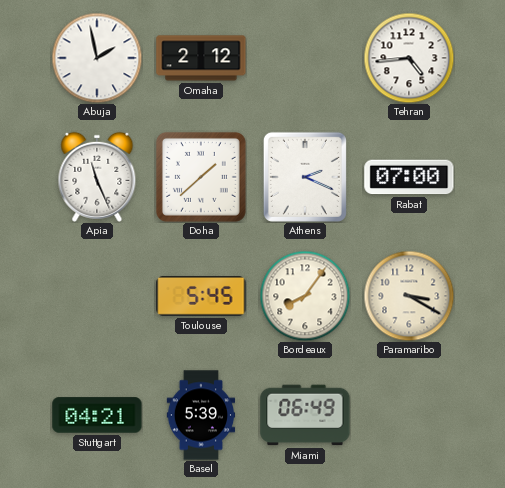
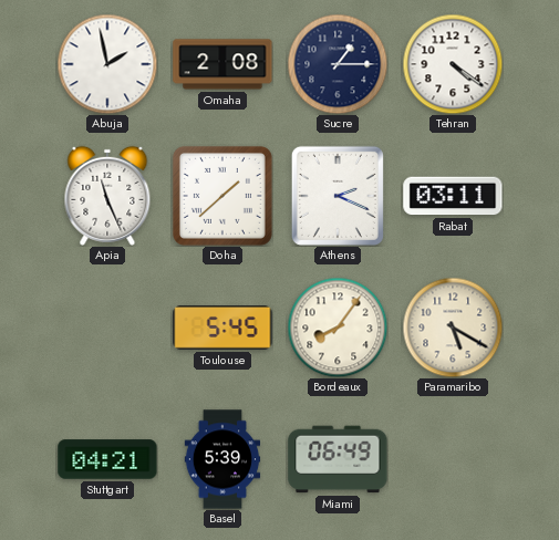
Omaha: 2:12 -> 2:08 (222, 64)
Sucre: none -> 1:15 (338, 64)
Tehran: 4:44 -> 4:21 (453, 64)
Rabat: 07:00 -> 03:11 (453, 196)
Paramaribo: 3:20 -> 5:20 (453, 328)
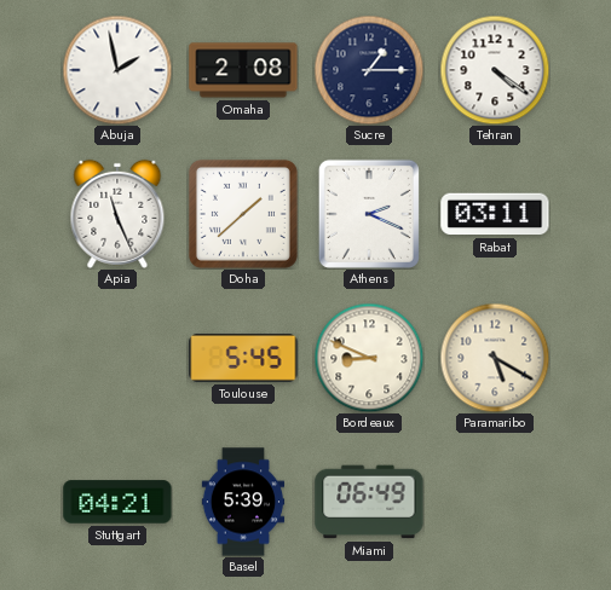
Bordeaux: 8:06 -> 8:49 (369, 358)
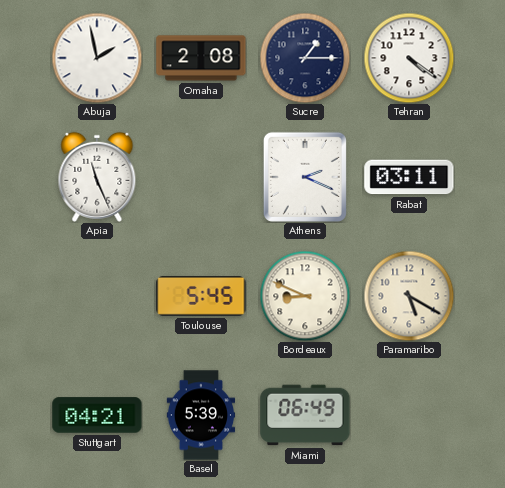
Doha: 1:38 -> none (243, 214)
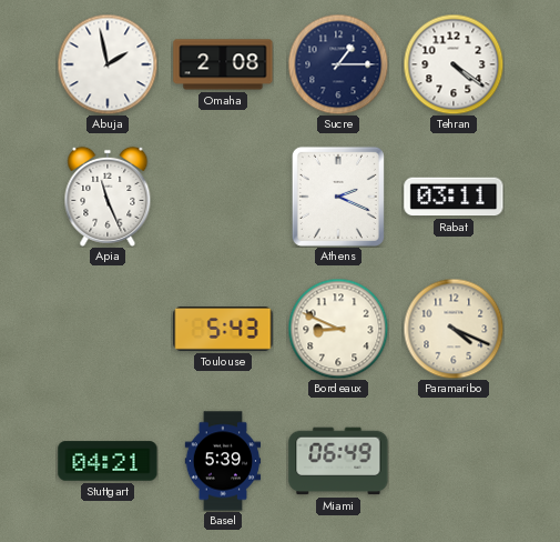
Toulouse: 5:45 -> 5:43 (223, 330)
Paramaribo: 5:20 -> 4:19 (454, 329)
